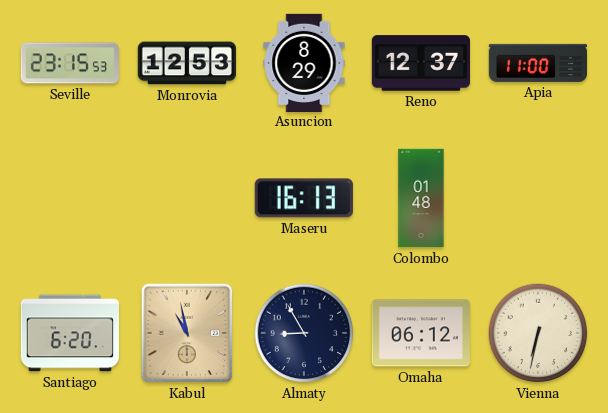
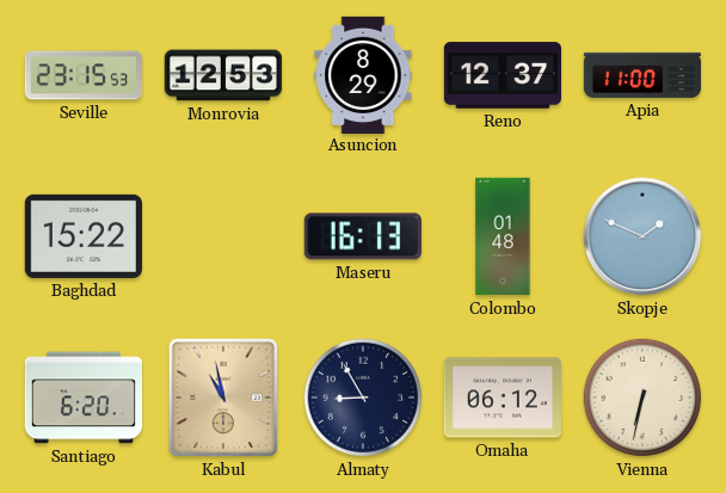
Baghdad: none -> 15:22 (84, 236)
Skopje: none -> 1:49 (642, 236)
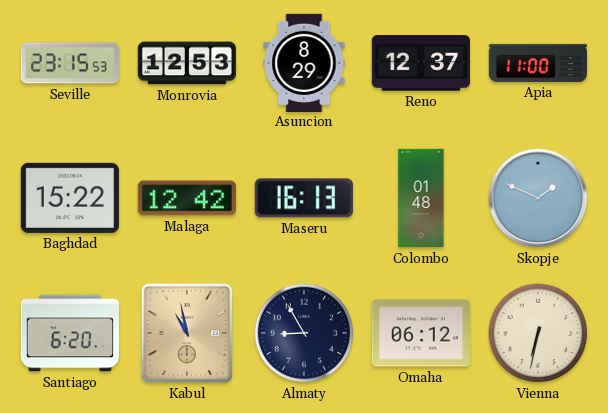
Malaga: none -> 12:42 (187, 198)
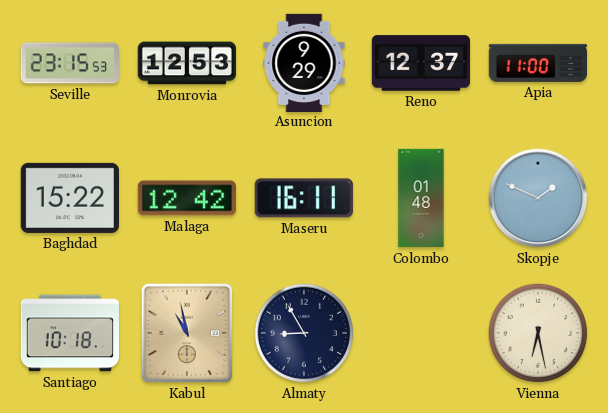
Asuncion: 8:29 -> 9:29 (304, 62)
Maseru: 16:13 -> 16:11 (304, 198)
Santiago: 6:20 -> 10:18 (69, 333)
Omaha: 06:12 -> none (421, 333)
Vienna: 6:32 -> 6:28 (538, 333)
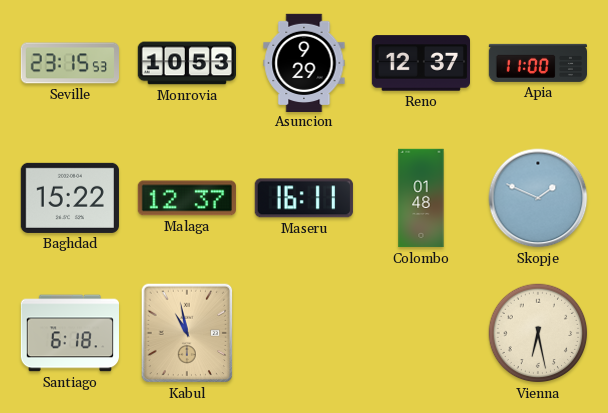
Monrovia: 12:53 -> 10:53 (186, 63)
Malaga: 12:42 -> 12:37 (187, 198)
Santiago: 10:18 -> 6:18 (69, 333)
Almaty: 8:55 -> none (304, 333)
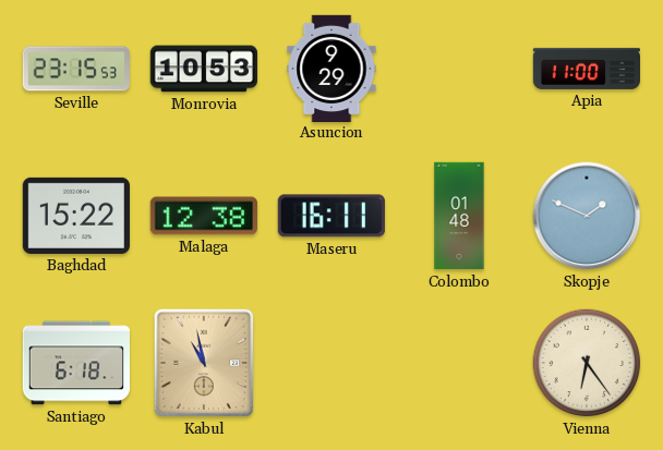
Reno: 12:37 -> none (420, 63)
Malaga: 12:37 -> 12:38 (204, 216)
Vienna: 6:28 -> 6:24 (587, 363)
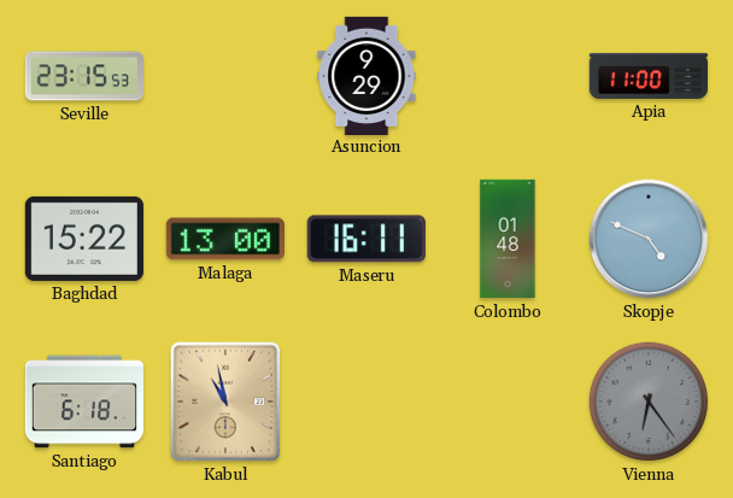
Monrovia: 10:53 -> none (203, 69)
Malaga: 12:38 -> 13:00 (225, 239)
Skopje: 1:49 -> 4:49 (649, 239)
Vienna dial: cream -> grey (649, 402)
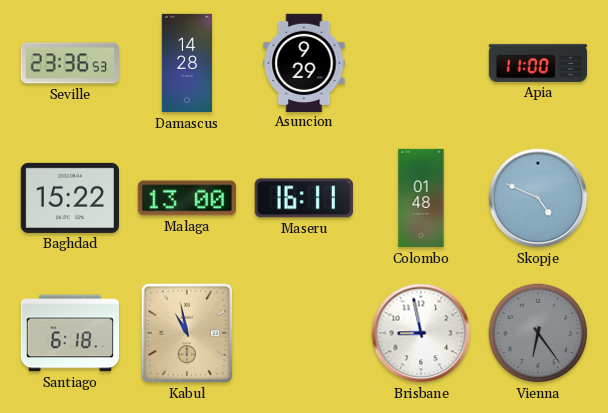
Seville: 23:15 -> 23:36 (69, 63)
Damascus: none -> 14:28 (186, 63)
Brisbane: none -> 8:58 (421, 333)
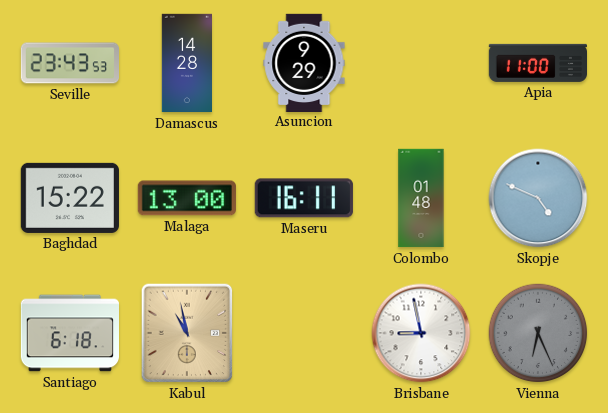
Seville: 23:36 -> 23:43 (69, 63)
Vienna: 6:24 -> 6:26 (538, 333)
